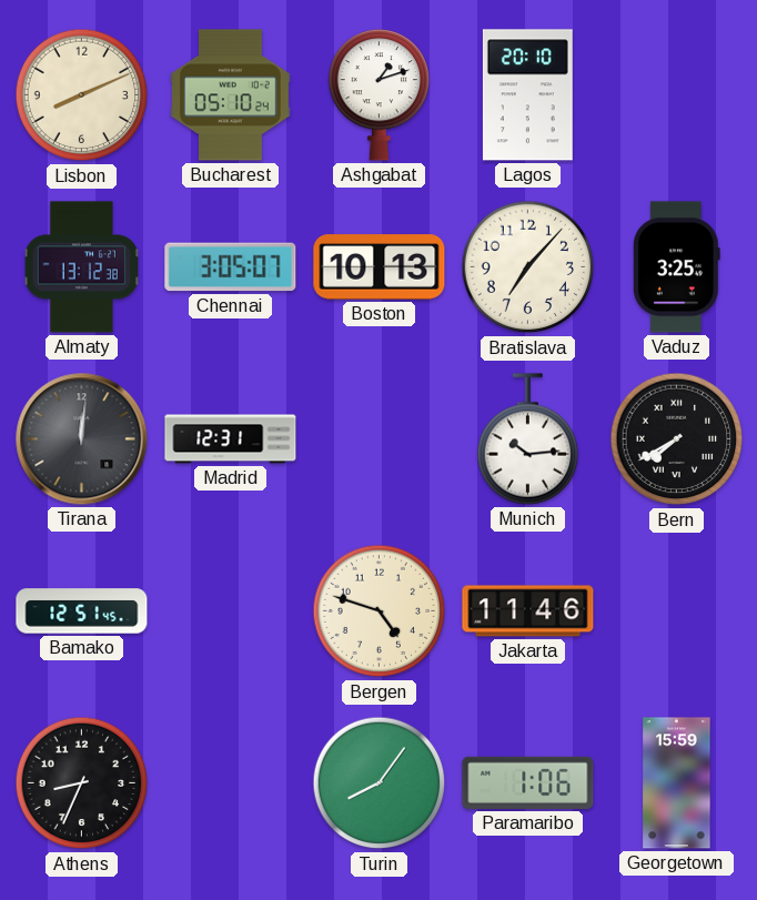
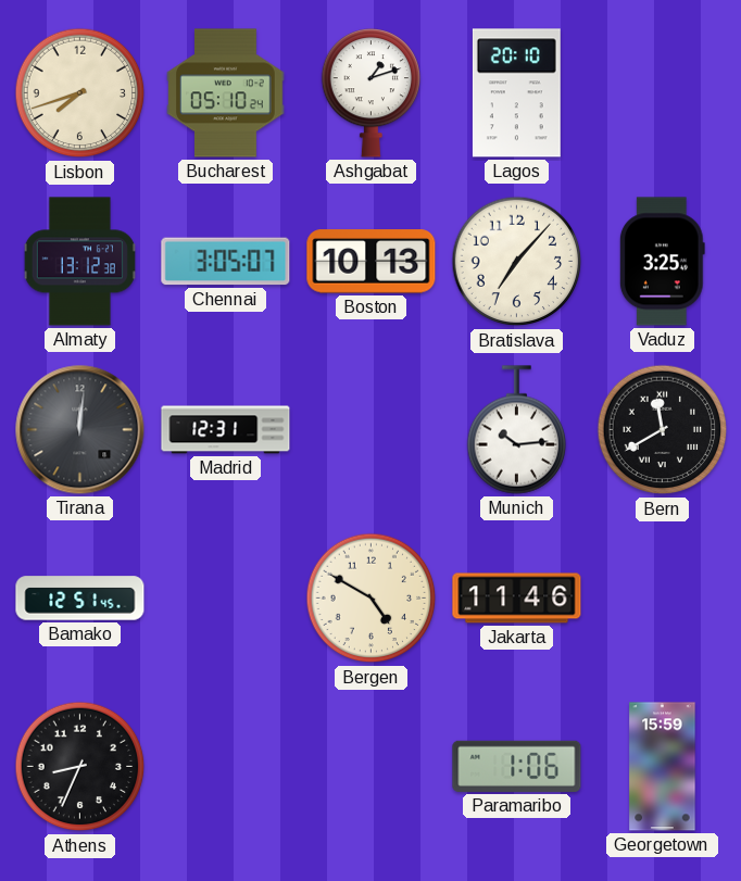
Lisbon: 8:11 -> 7:42 (80, 93)
Bern: 7:40 -> 11:40 (663, 430)
Bergen: 4:48 -> 4:50 (372, 599)
Turin: 8:06 -> none (380, 783)
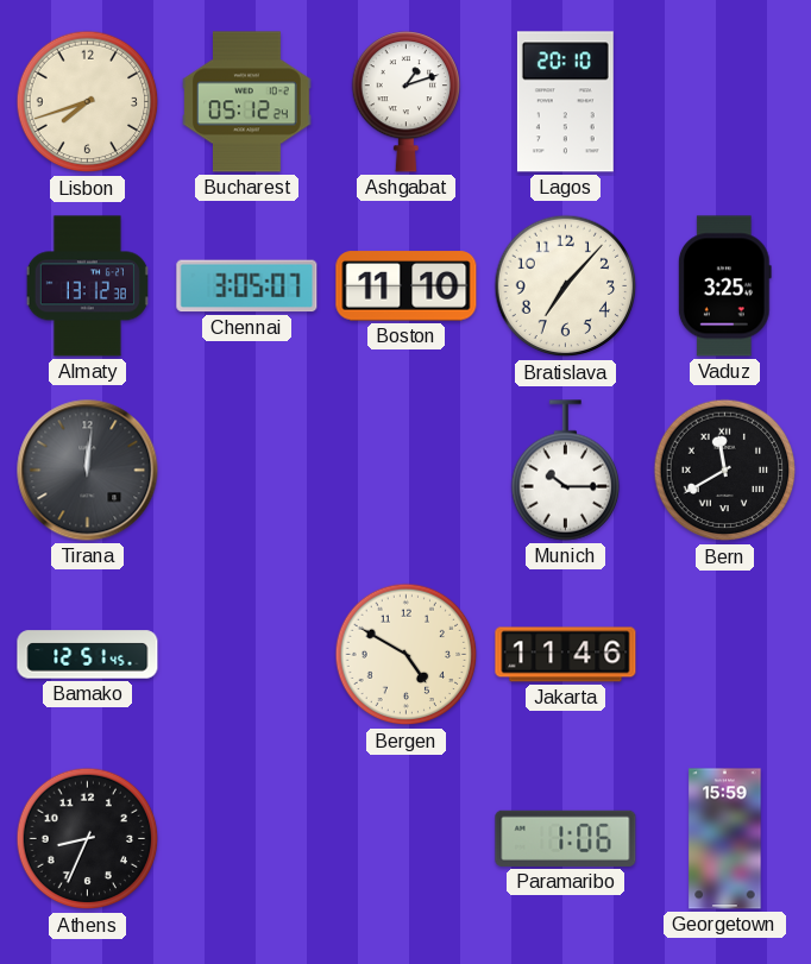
Bucharest: 05:10 -> 05:12 (247, 102)
Boston: 10:13 -> 11:10 (407, 286)
Madrid: 12:31 -> none (226, 430)
Munich: 10:14 -> 10:15 (566, 471)
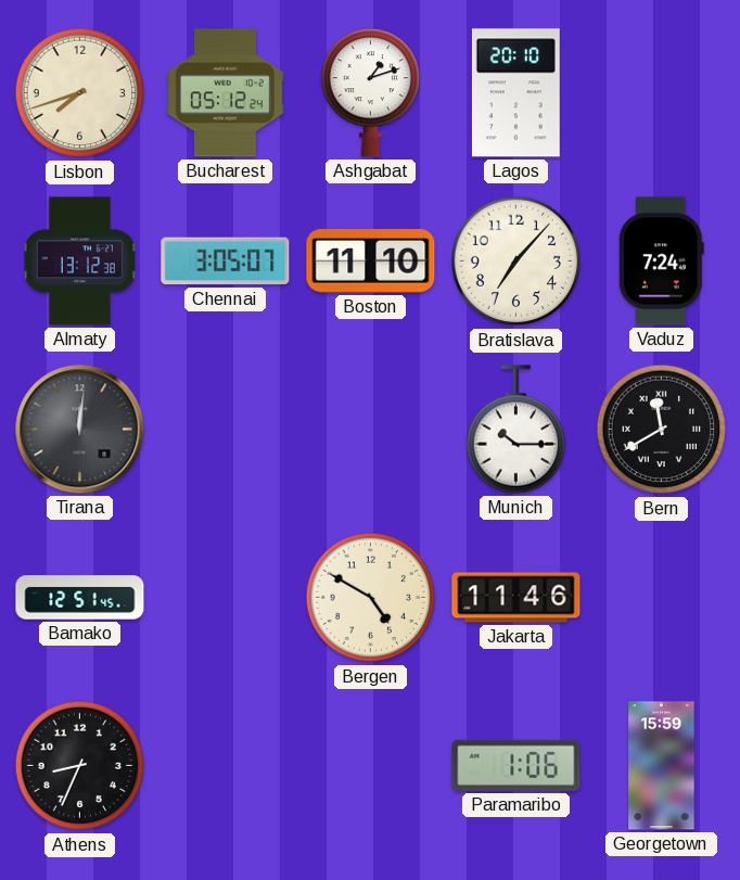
Vaduz: 3:25 -> 7:24 (661, 262)
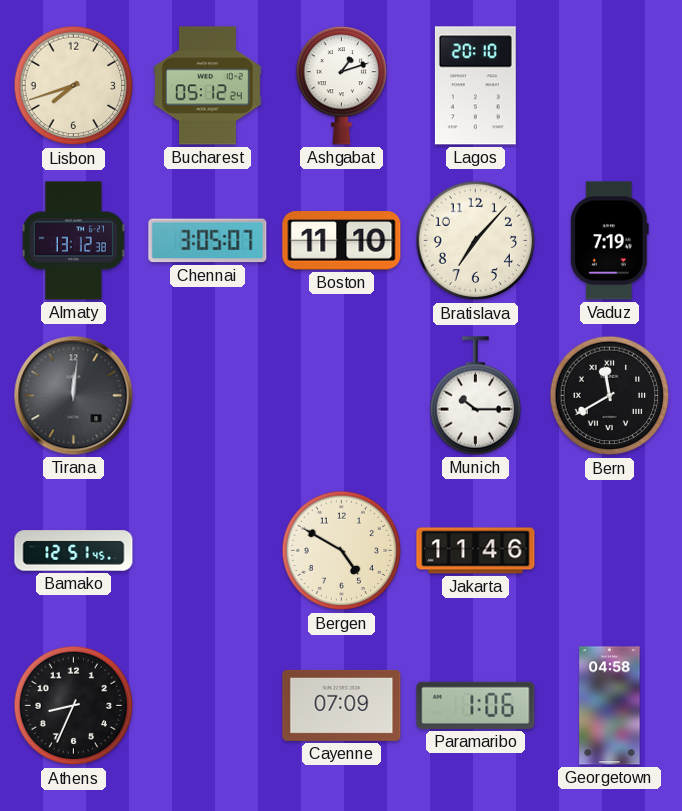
Vaduz: 7:24 -> 7:19 (609, 241)
Cayenne: none -> 07:09 (342, 705)
Georgetown: 15:59 -> 04:58 (610, 706)
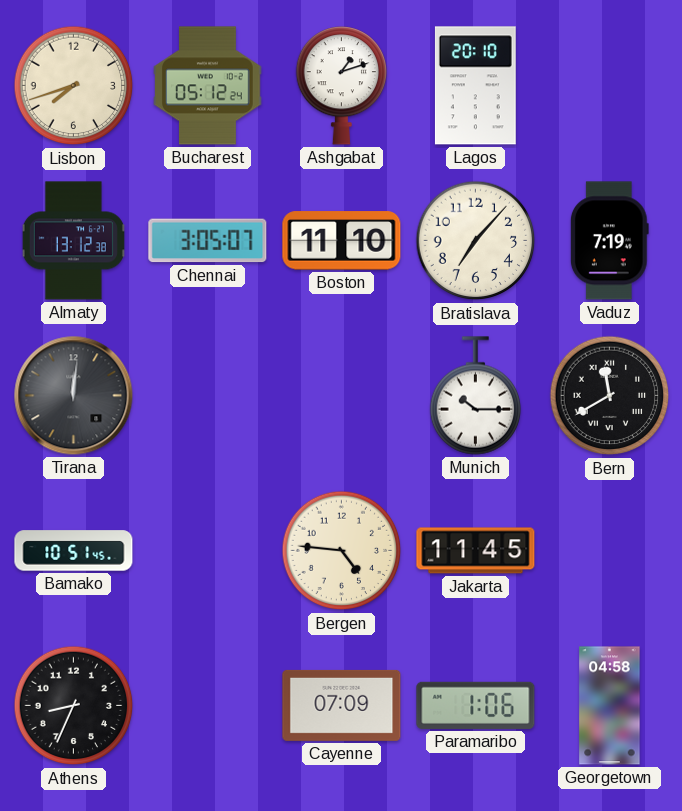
Bamako: 12:51 -> 10:51 (74, 551)
Bergen: 4:50 -> 4:46 (342, 551)
Jakarta: 11:46 -> 11:45 (476, 551)
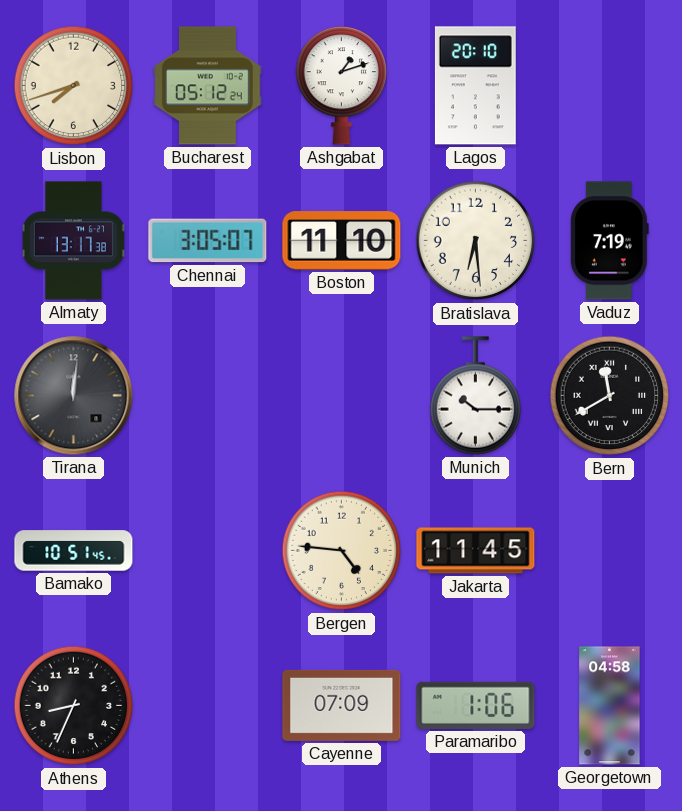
Almaty: 13:12 -> 13:17 (73, 241)
Bratislava: 7:07 -> 6:29 (476, 241)
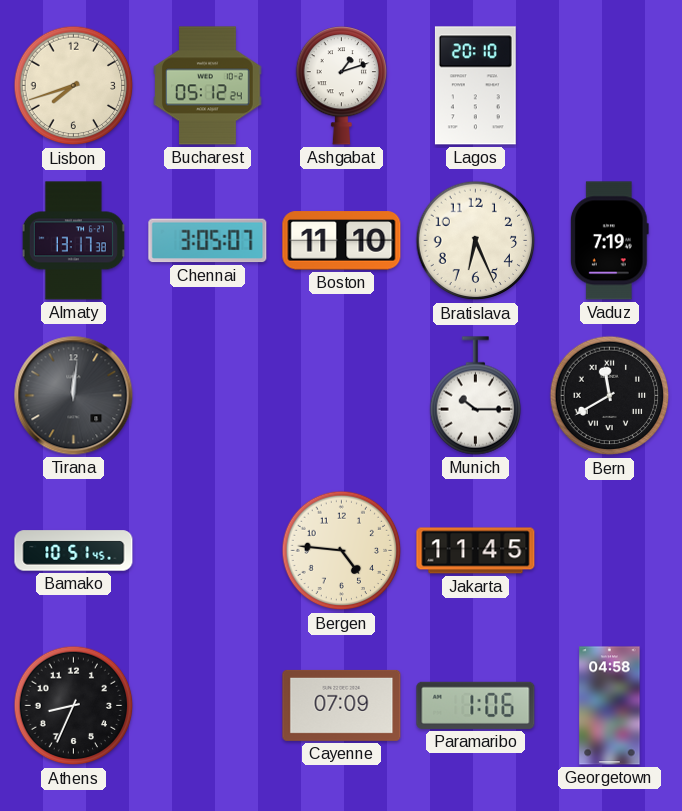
Bratislava: 6:29 -> 6:26 (476, 241)
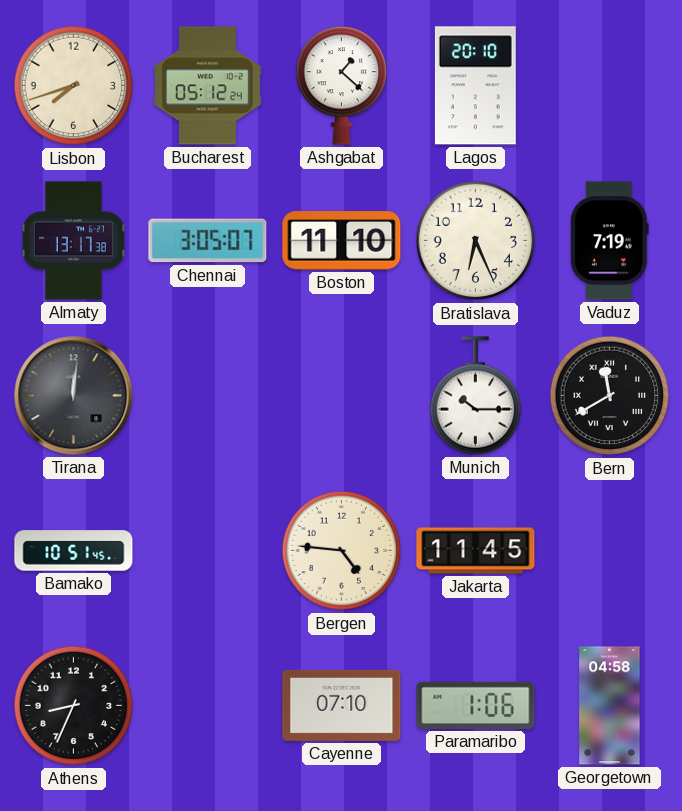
Ashgabat: 1:12 -> 1:22 (342, 86)
Cayenne: 07:09 -> 07:10 (342, 705)
